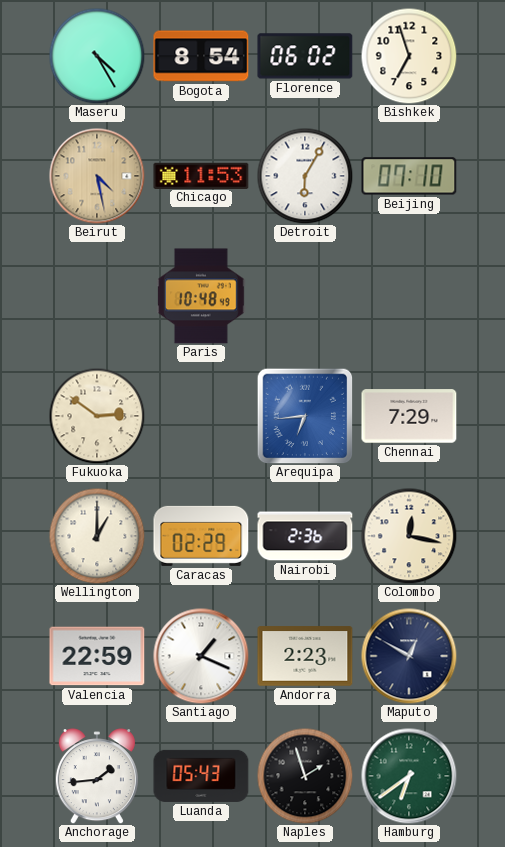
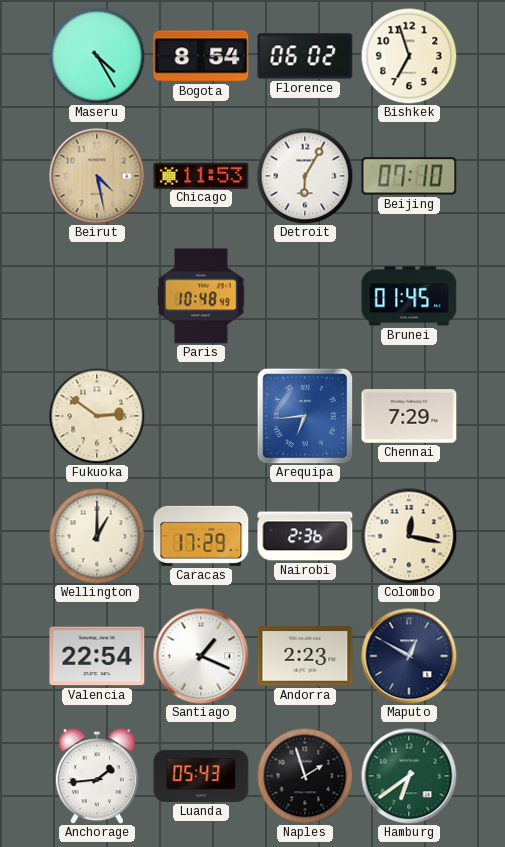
Brunei: none -> 01:45 (409, 296)
Caracas: 02:29 -> 17:29 (201, 536)
Valencia: 22:59 -> 22:54 (97, 656)
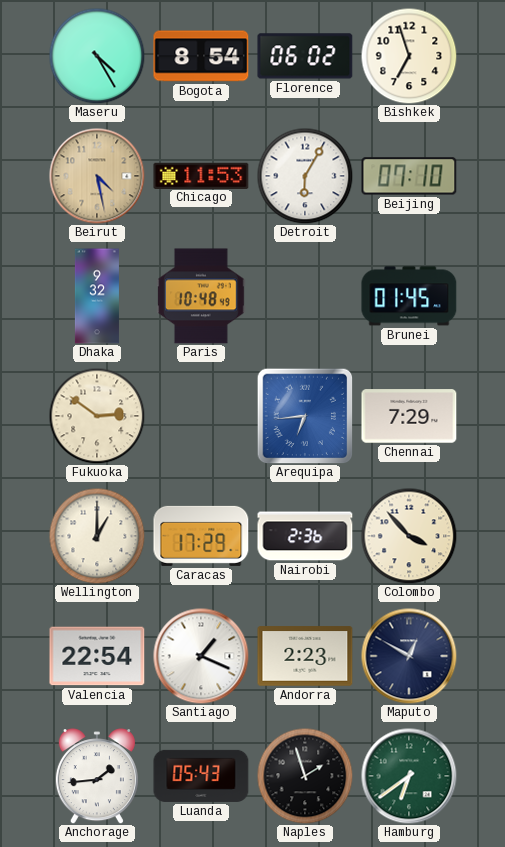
Dhaka: none -> 9:32 (97, 296)
Colombo: 12:17 -> 3:53 (409, 536)
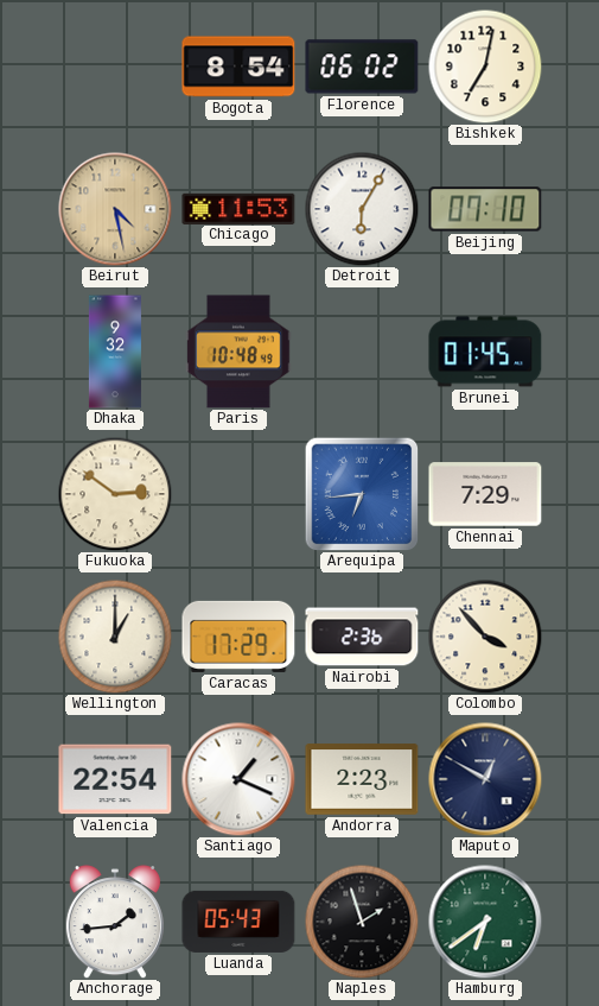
Maseru: 4:25 -> none (97, 56)
Bishkek: 6:57 -> 7:02 (485, 67)
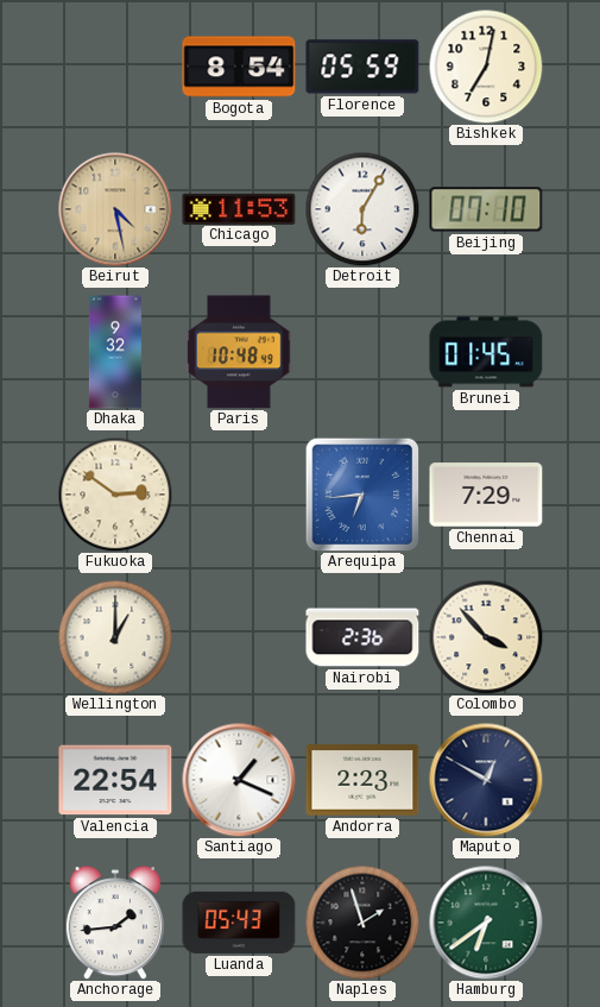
Florence: 06:02 -> 05:59 (362, 67)
Caracas: 17:29 -> none (238, 637)
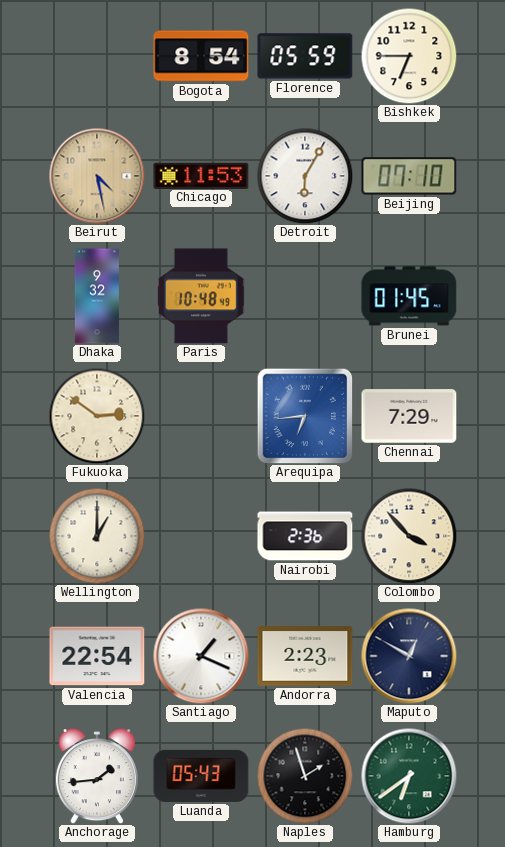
Bishkek: 7:02 -> 6:45 (409, 56)
